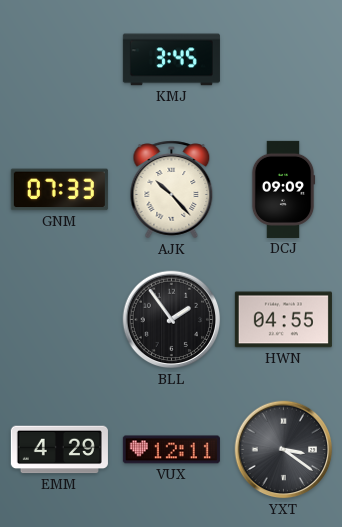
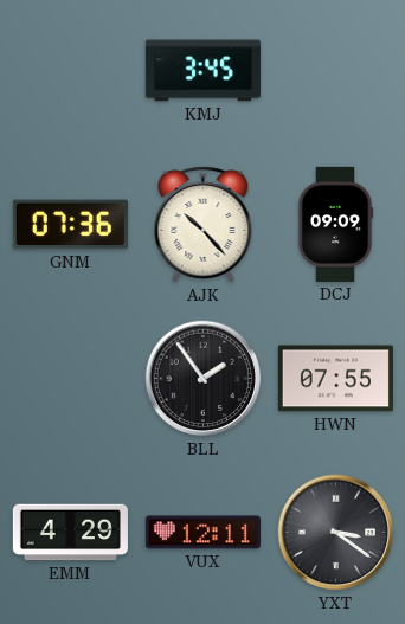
GNM: 07:33 -> 07:36 (70, 225)
HWN: 04:55 -> 07:55 (335, 379)
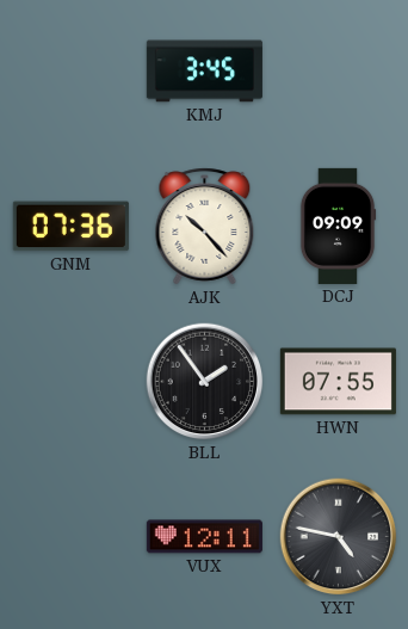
EMM: 4:29 -> none (70, 533)
YXT: 3:21 -> 4:47 (339, 537)
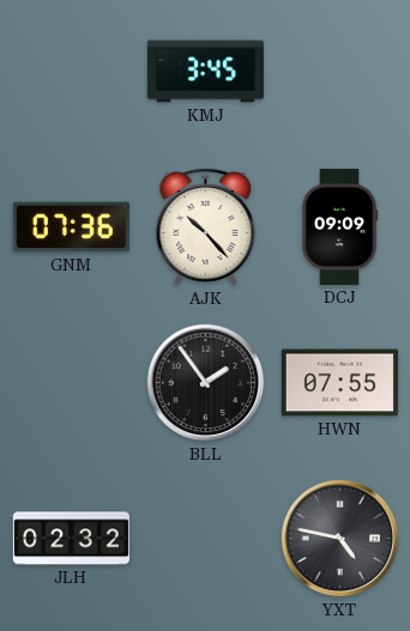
JLH: none -> 02:32 (71, 539)
VUX: 12:11 -> none (204, 537)
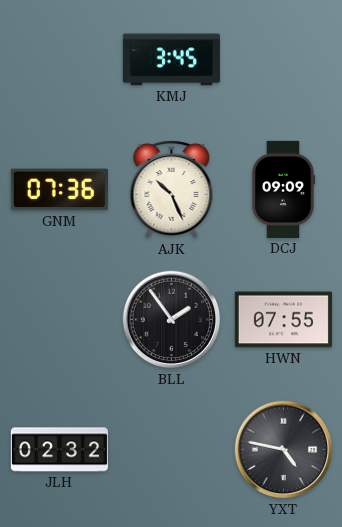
AJK: 10:23 -> 10:26 (172, 190)
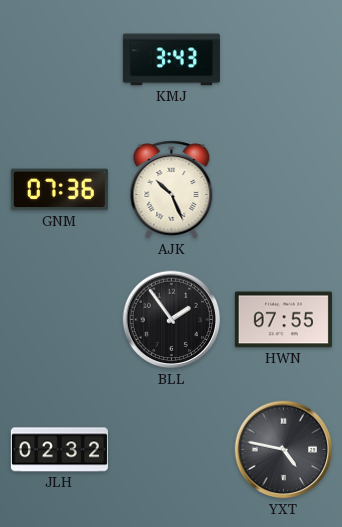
KMJ: 3:45 -> 3:43 (171, 60)
DCJ: 09:09 -> none (283, 189)
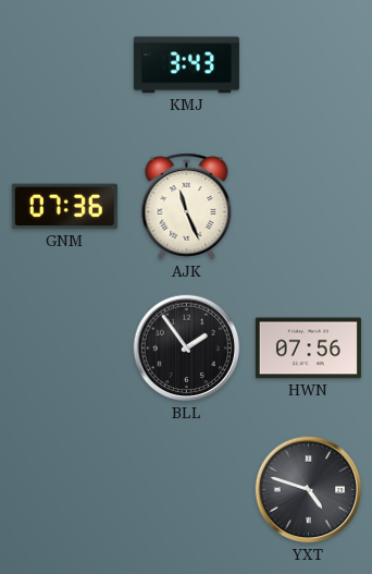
AJK: 10:26 -> 11:26 (187, 207)
HWN: 07:55 -> 07:56 (308, 349)
JLH: 02:32 -> none (59, 450)
YXT: 4:47 -> 4:48 (309, 490)
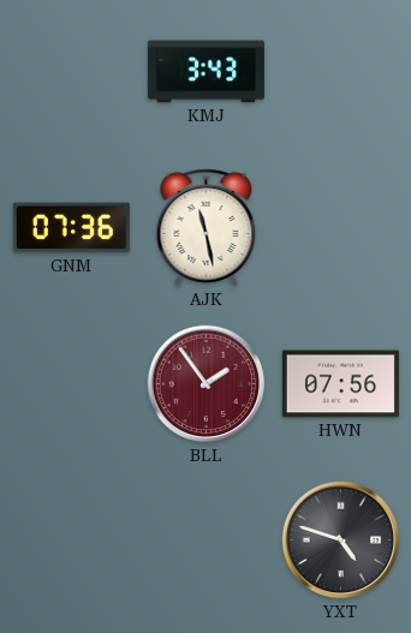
AJK: 11:26 -> 11:28 (207, 228)
BLL dial: black -> burgundy (207, 384)
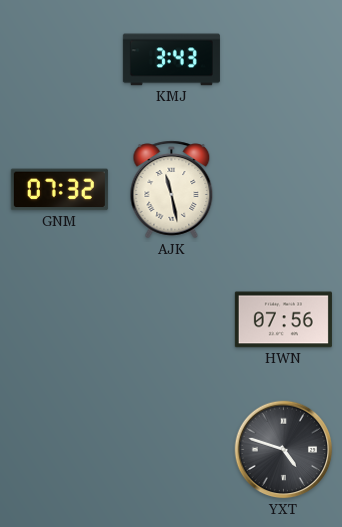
GNM: 07:36 -> 07:32 (59, 190)
BLL: 1:54 -> none (207, 384)
